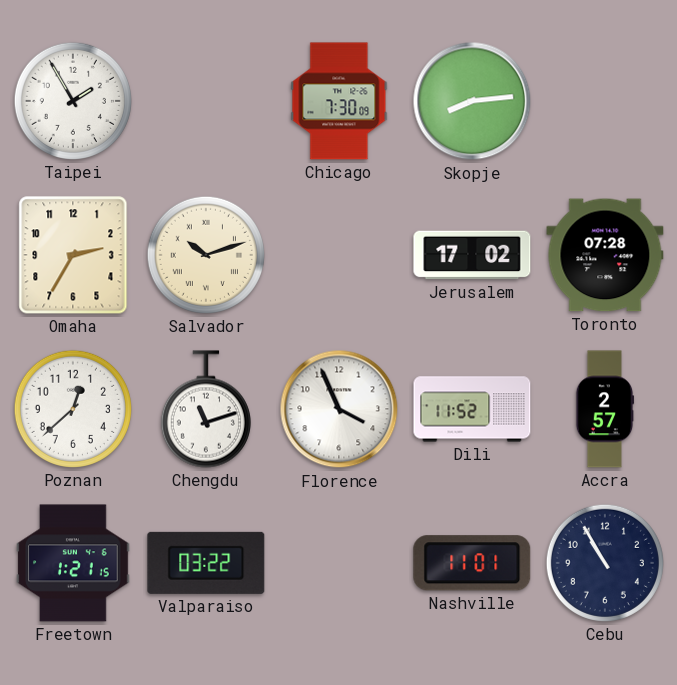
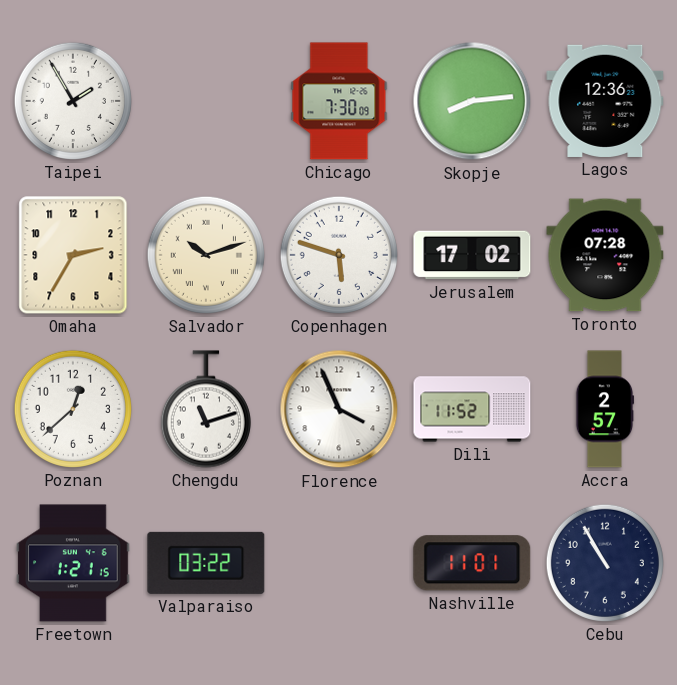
Lagos: none -> 12:36 (605, 101)
Copenhagen: none -> 5:48 (339, 255)
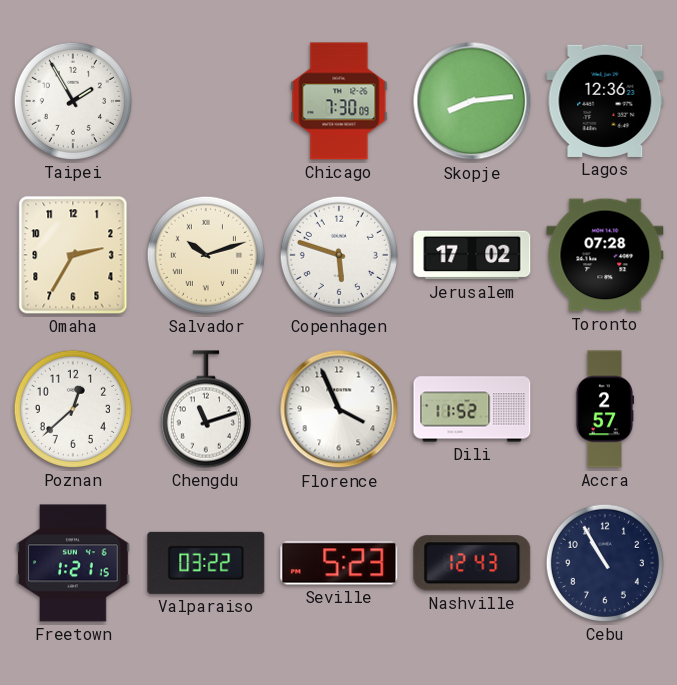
Seville: none -> 5:23 (339, 563)
Nashville: 11:01 -> 12:43 (472, 563)
